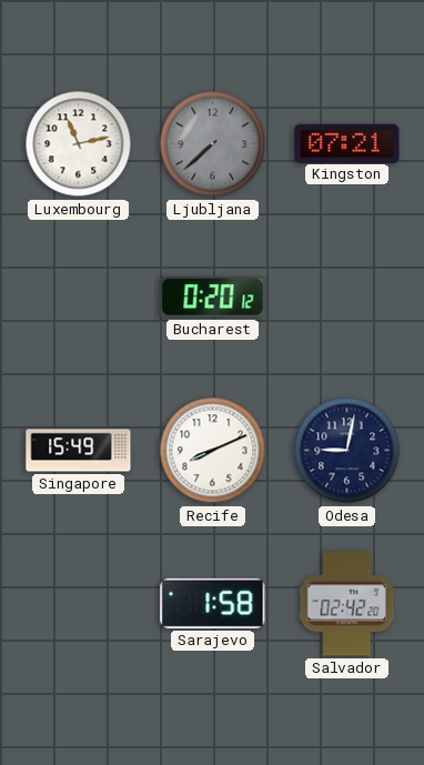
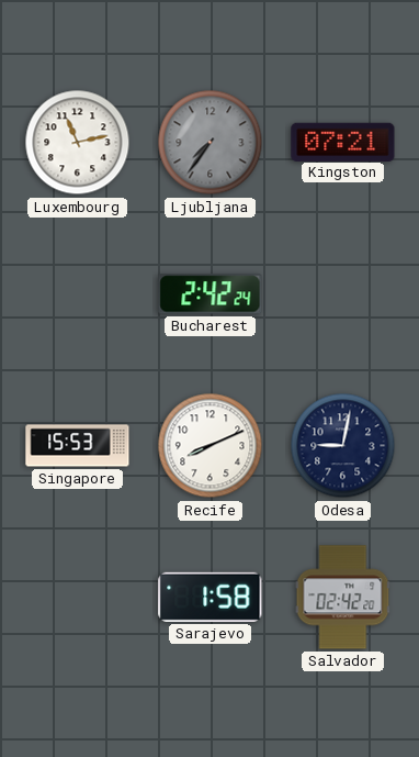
Ljubljana: 7:38 -> 7:36 (211, 143)
Bucharest: 0:20 -> 2:42 (211, 294)
Singapore: 15:49 -> 15:53 (78, 446)
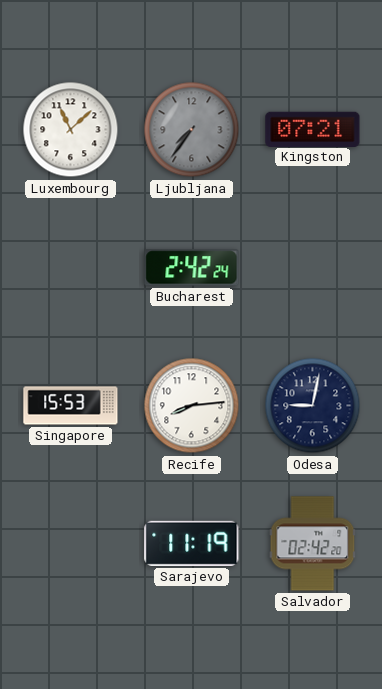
Luxembourg: 11:13 -> 11:08 (71, 130)
Recife: 8:11 -> 8:14 (192, 406)
Sarajevo: 1:58 -> 11:19 (192, 543)
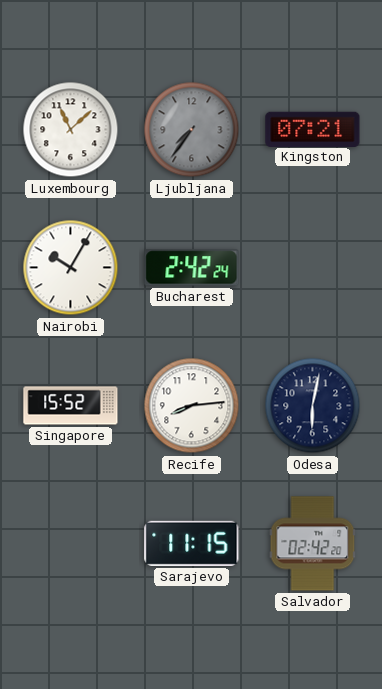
Nairobi: none -> 10:05 (71, 268)
Singapore: 15:53 -> 15:52 (71, 406)
Odesa: 9:02 -> 6:02 (313, 406)
Sarajevo: 11:19 -> 11:15 (192, 543)
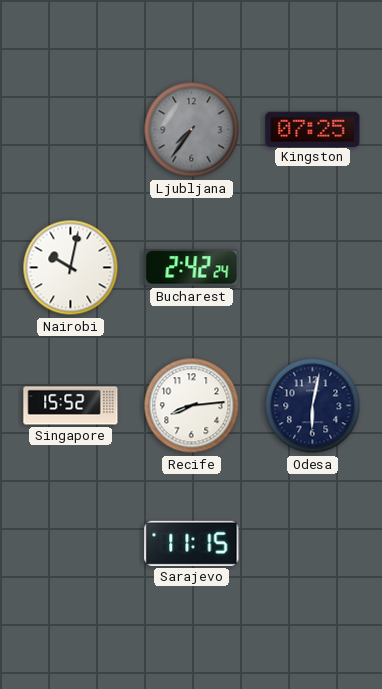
Luxembourg: 11:08 -> none (71, 130)
Kingston: 07:21 -> 07:25 (313, 129)
Nairobi: 10:05 -> 10:02 (71, 268)
Salvador: 02:42 -> none (313, 544)
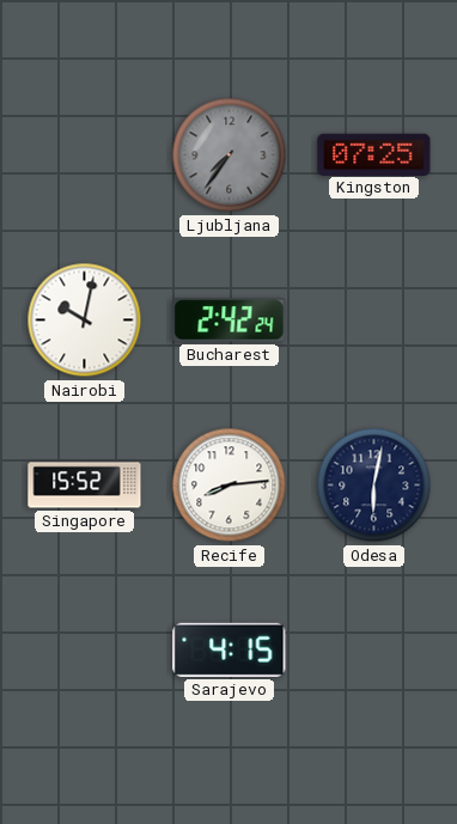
Sarajevo: 11:15 -> 4:15 (230, 649)
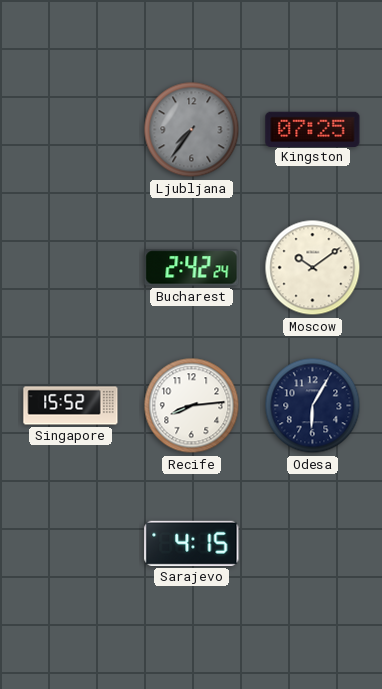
Nairobi: 10:02 -> none (85, 321)
Moscow: none -> 10:09 (313, 268)
Odesa: 6:02 -> 6:05 (313, 406)
